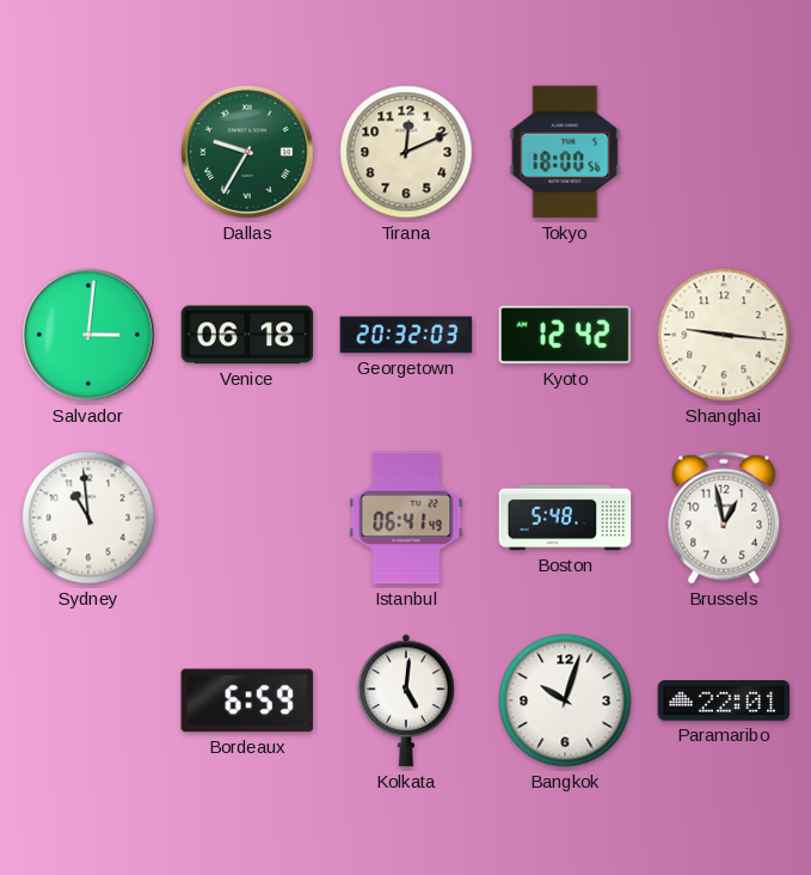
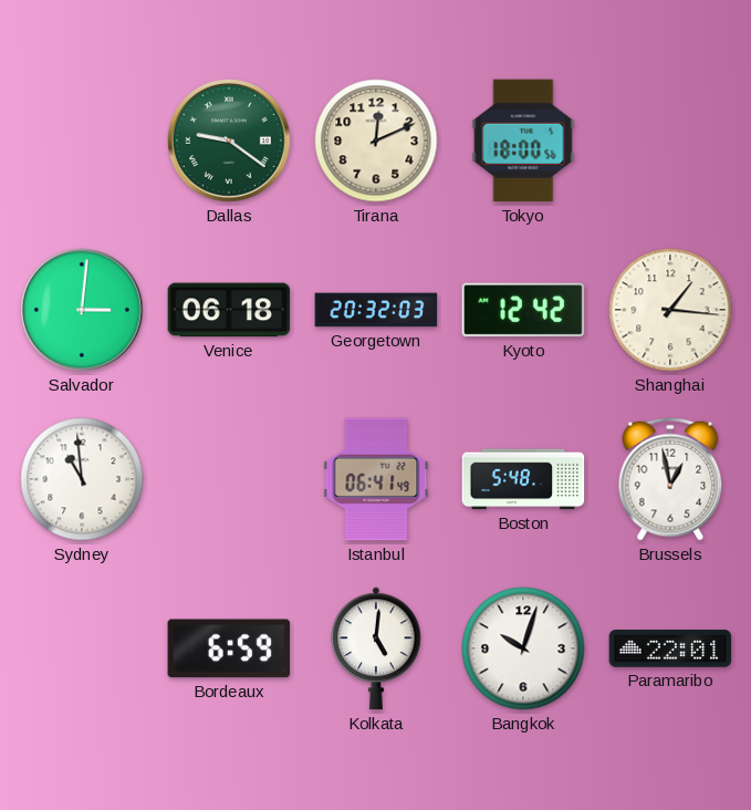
Dallas: 9:35 -> 9:21 (230, 142)
Shanghai: 9:16 -> 1:16 (670, 310)
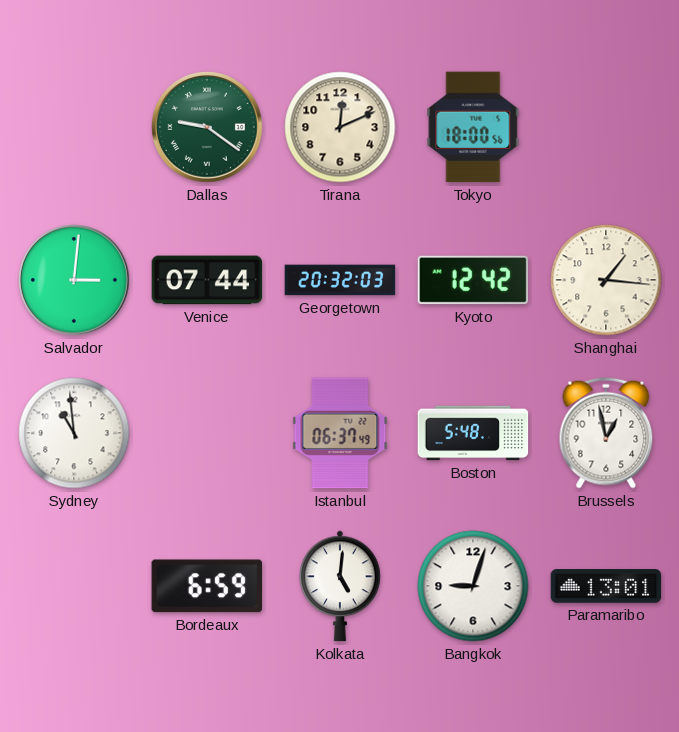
Venice: 06:18 -> 07:44 (207, 280)
Istanbul: 06:41 -> 06:37 (340, 433)
Bangkok: 10:03 -> 9:03 (473, 586)
Paramaribo: 22:01 -> 13:01 (606, 586)
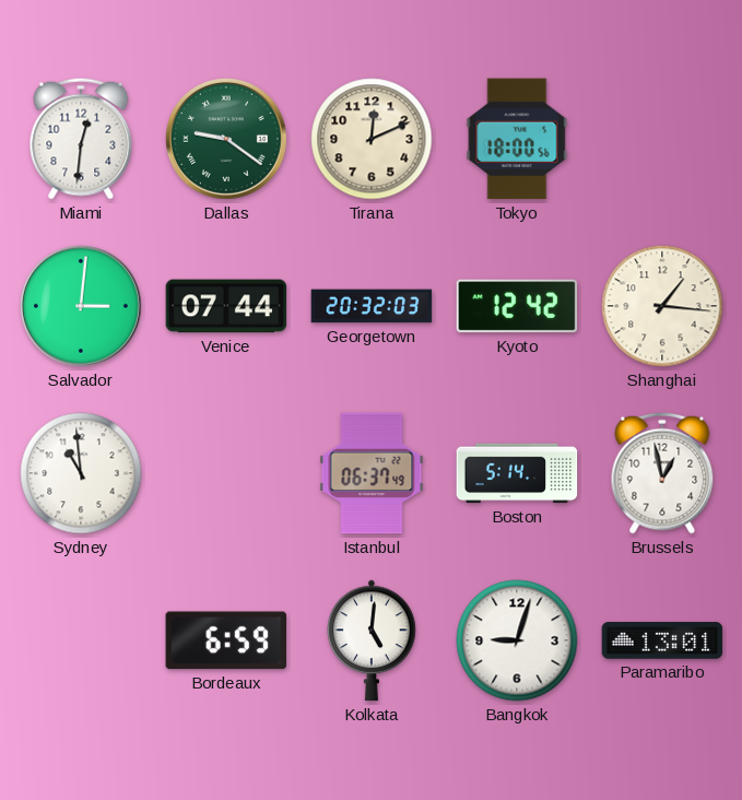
Miami: none -> 12:31 (81, 139)
Boston: 5:48 -> 5:14 (517, 473)
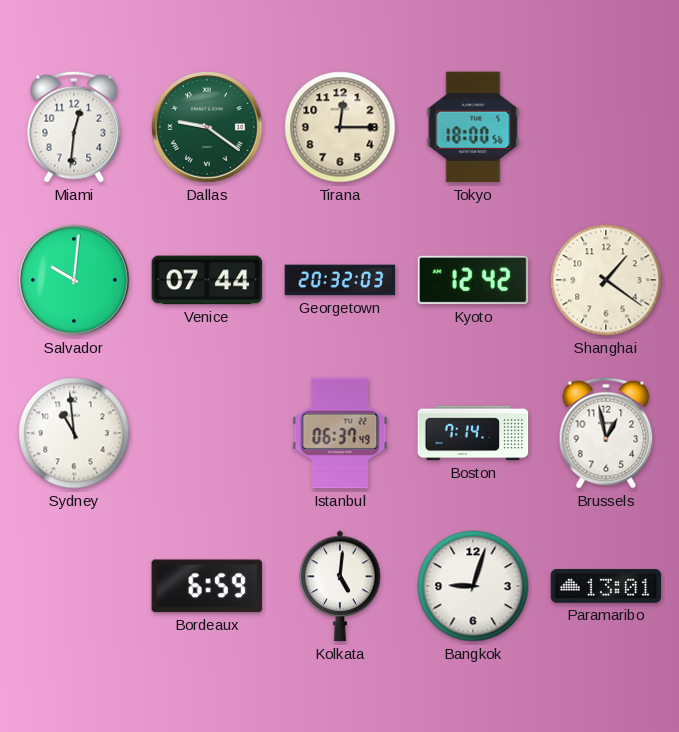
Tirana: 12:11 -> 12:15 (340, 127)
Salvador: 3:01 -> 10:01 (75, 281)
Shanghai: 1:16 -> 1:21 (606, 280)
Boston: 5:14 -> 7:14 (473, 433)
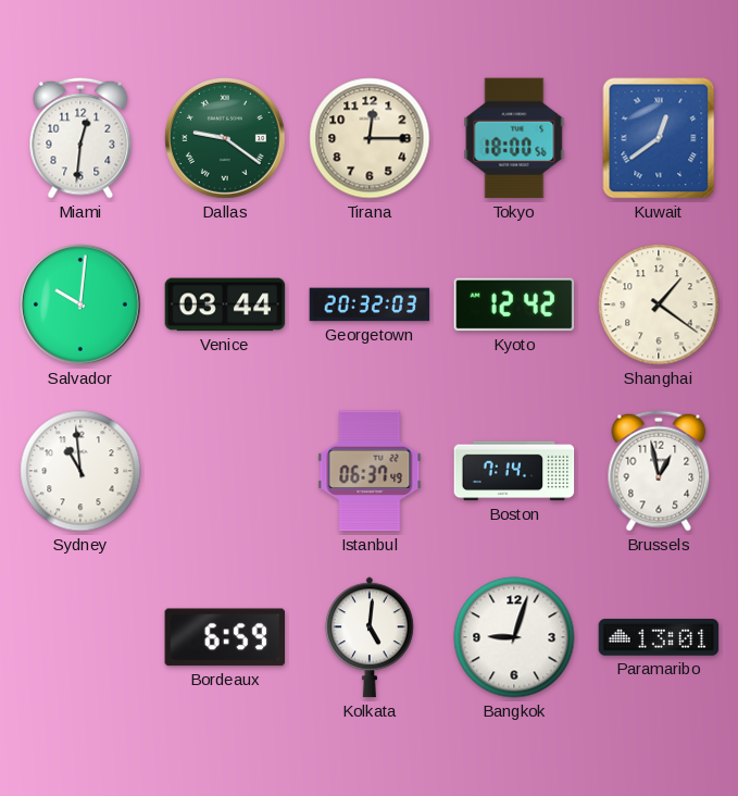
Kuwait: none -> 12:39 (659, 138)
Venice: 07:44 -> 03:44 (225, 304)
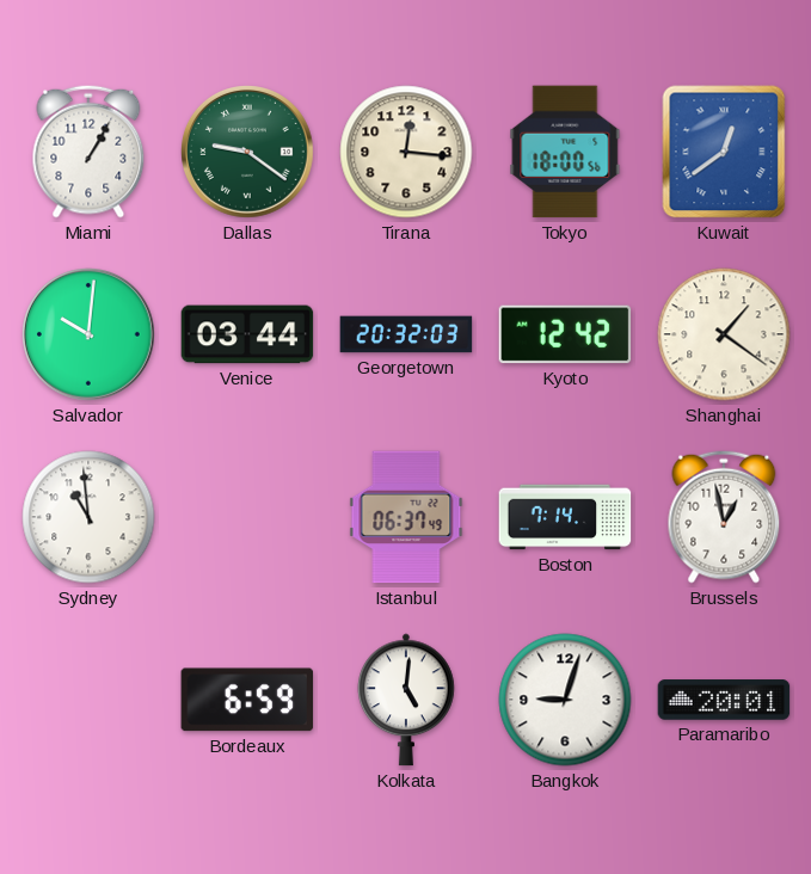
Miami: 12:31 -> 1:05 (88, 152)
Tirana: 12:15 -> 12:16 (406, 152)
Paramaribo: 13:01 -> 20:01 (724, 700)
